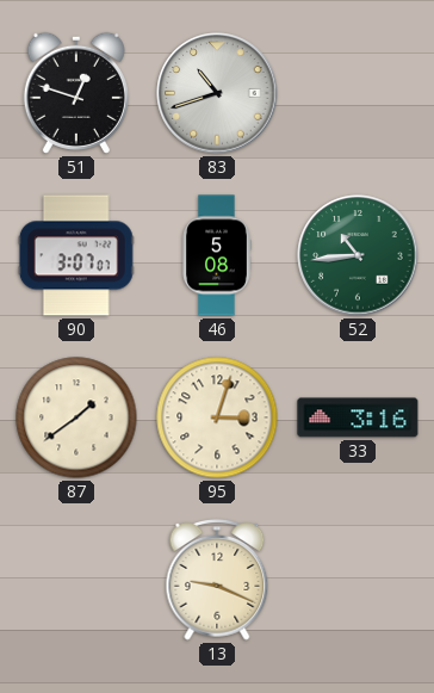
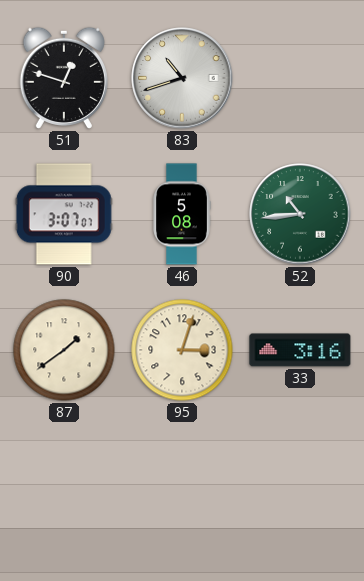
13: 9:19 -> none (217, 581)
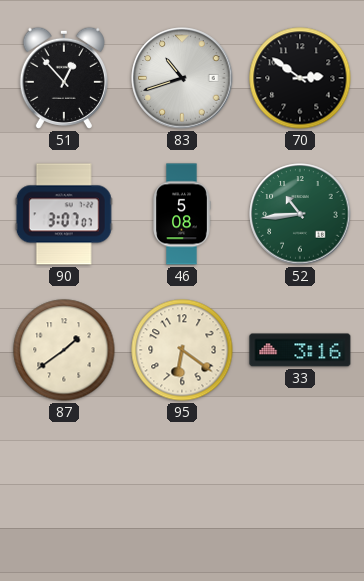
51: 12:48 -> 12:53 (64, 78)
70: none -> 2:51 (300, 78)
95: 3:03 -> 6:21 (182, 350)
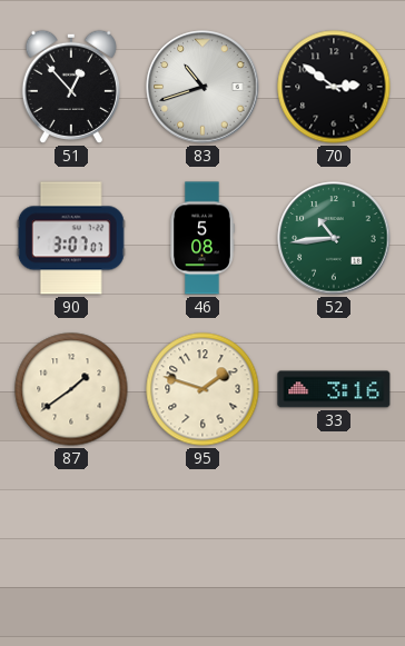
95: 6:21 -> 1:48 (202, 389)
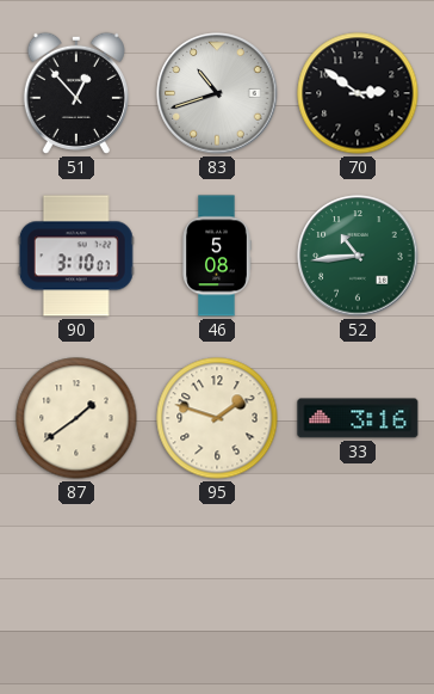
90: 3:07 -> 3:10 (76, 256)
